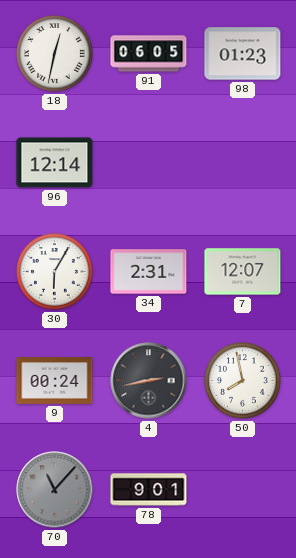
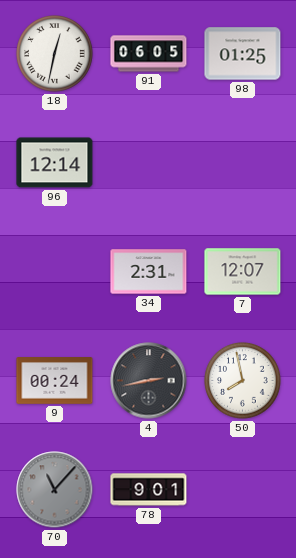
98: 01:23 -> 01:25 (243, 54)
30: 6:05 -> none (55, 272)
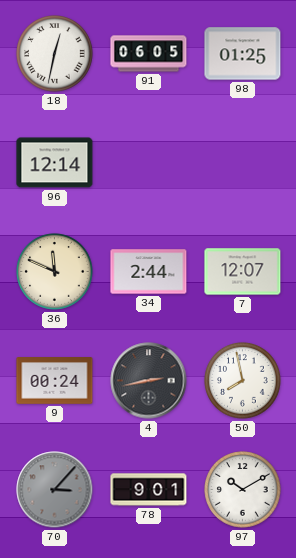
36: none -> 11:49 (55, 272)
34: 2:31 -> 2:44 (149, 272)
70: 11:07 -> 3:07 (55, 490)
97: none -> 10:10 (243, 490)
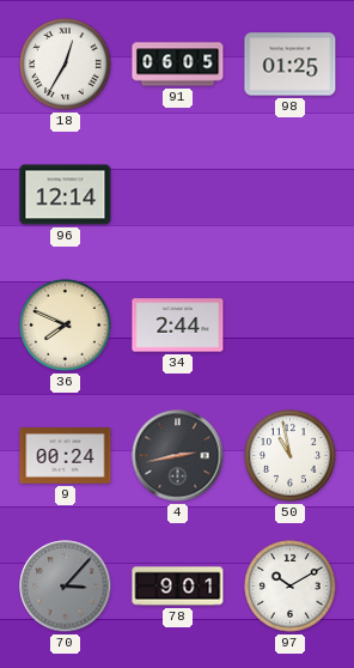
18: 12:32 -> 12:35 (66, 65)
36: 11:49 -> 7:49 (66, 326)
7: 12:07 -> none (243, 272)
50: 7:58 -> 10:58 (291, 456)
